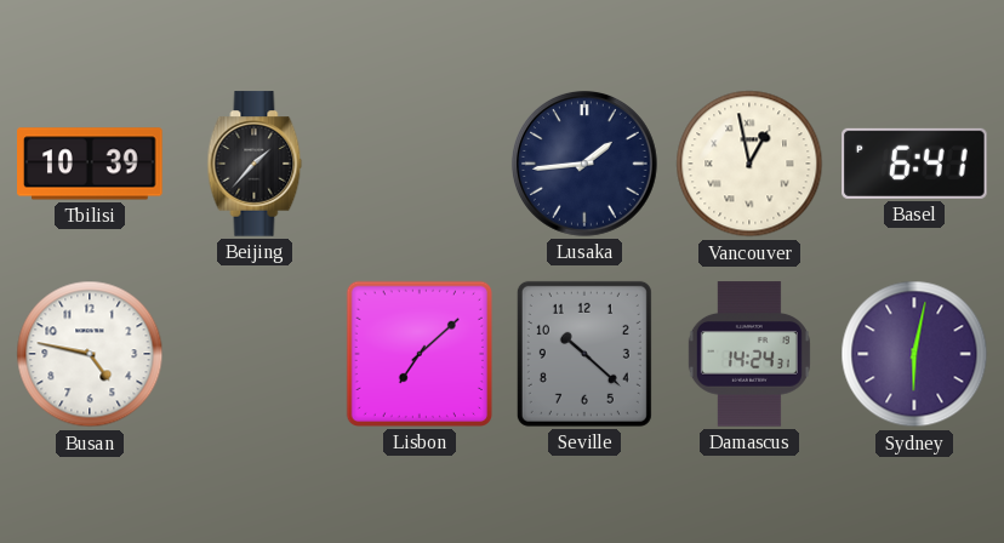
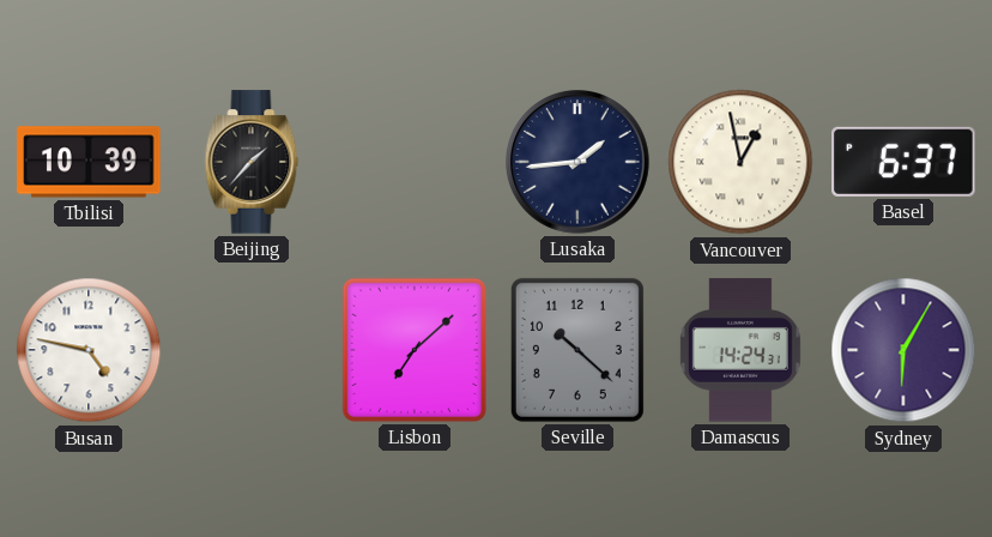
Basel: 6:41 -> 6:37 (903, 162)
Sydney: 6:02 -> 6:05 (903, 350)
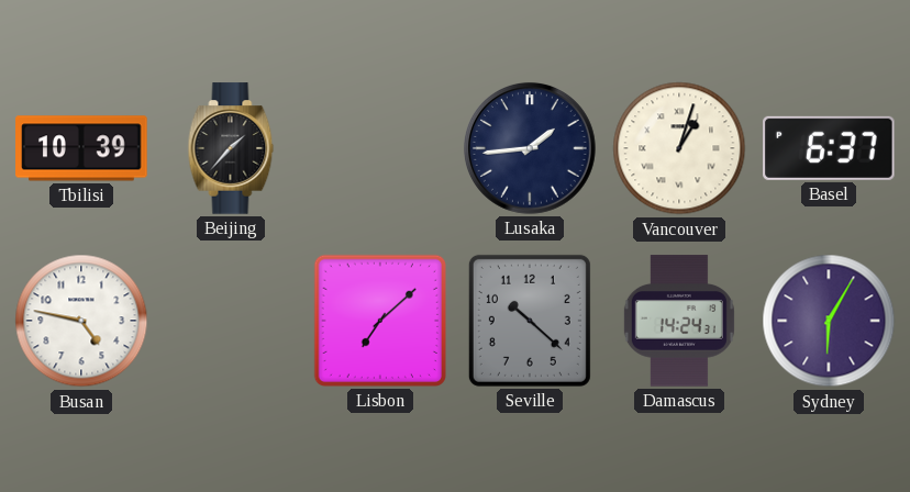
Vancouver: 12:58 -> 1:03 (679, 148)
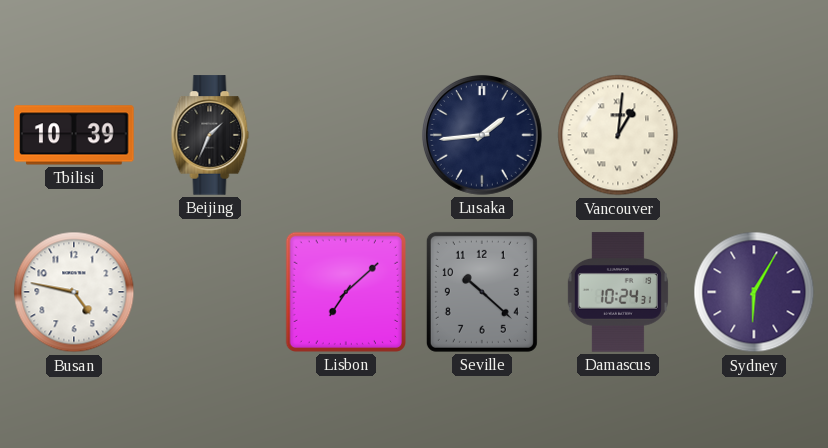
Beijing: 1:37 -> 1:34 (210, 135)
Vancouver: 1:03 -> 1:01 (618, 135)
Basel: 6:37 -> none (829, 148)
Damascus: 14:24 -> 10:24 (618, 292)
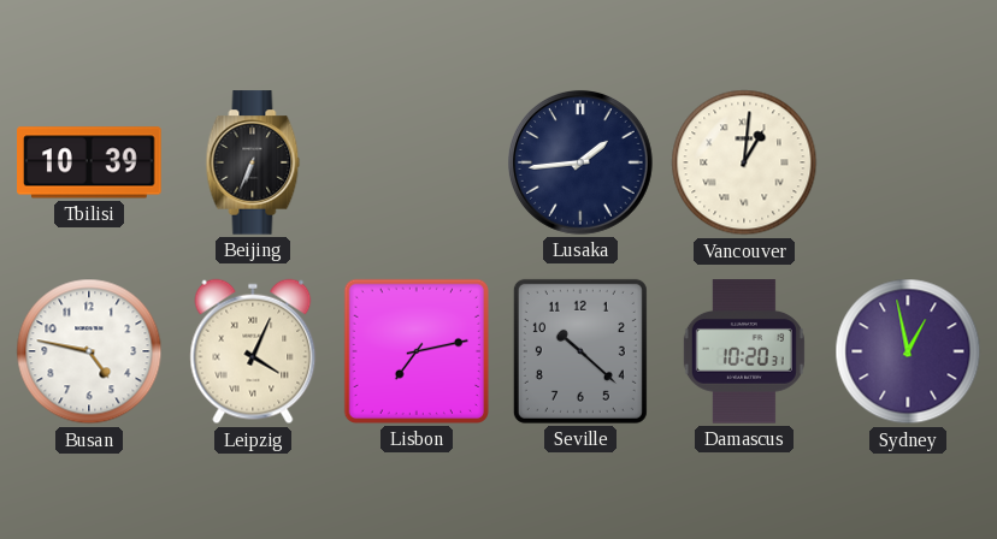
Beijing: 1:34 -> 6:34 (253, 162)
Leipzig: none -> 4:04 (253, 351)
Lisbon: 7:08 -> 7:13 (417, 351)
Damascus: 10:24 -> 10:20 (744, 351)
Sydney: 6:05 -> 12:58 (908, 351)
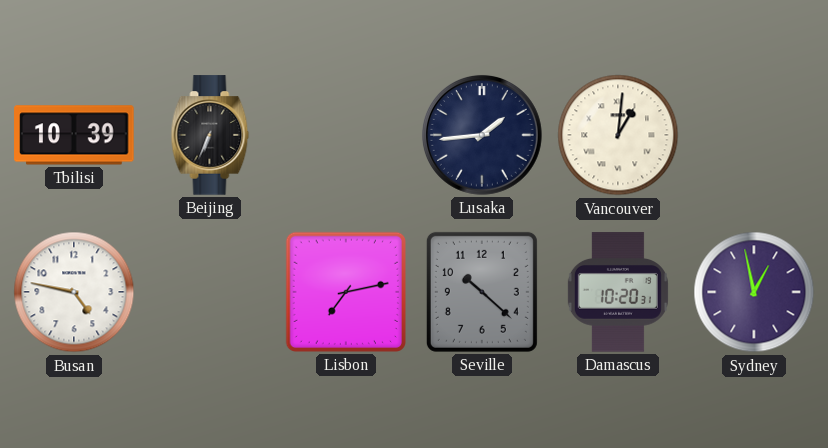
Leipzig: 4:04 -> none (253, 351)
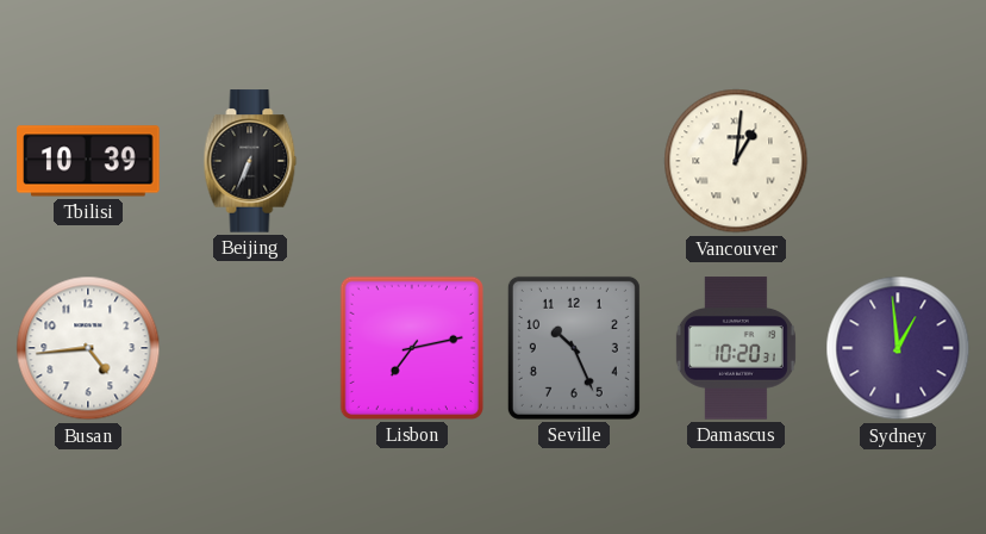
Lusaka: 1:44 -> none (482, 135)
Busan: 4:47 -> 4:44 (88, 348)
Seville: 10:22 -> 10:26 (574, 348)
Sydney: 12:58 -> 12:59 (898, 348)
